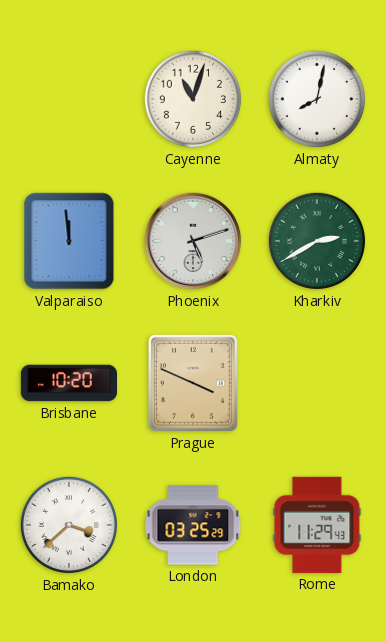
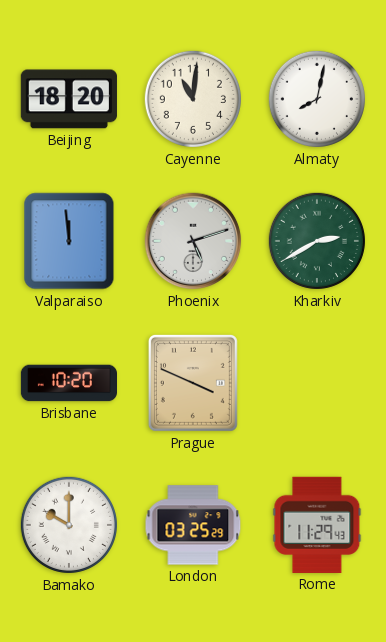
Beijing: none -> 18:20 (69, 99)
Cayenne: 11:03 -> 11:01 (193, 99)
Bamako: 3:38 -> 10:00 (69, 525)
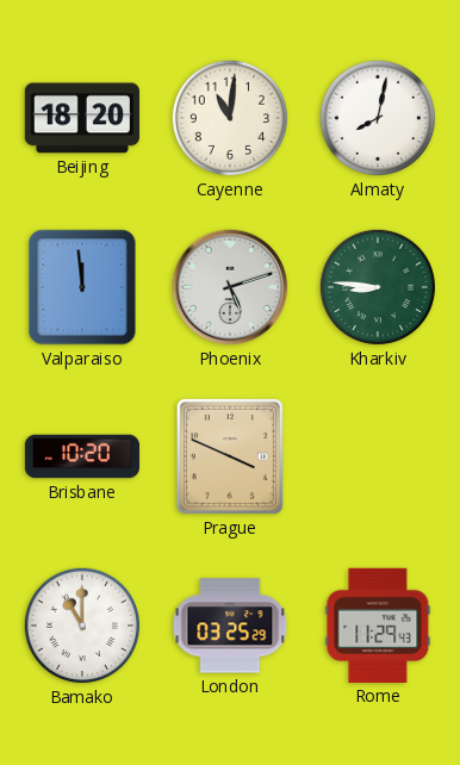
Kharkiv: 2:40 -> 8:46 (378, 287)
Bamako: 10:00 -> 11:00 (82, 626)
